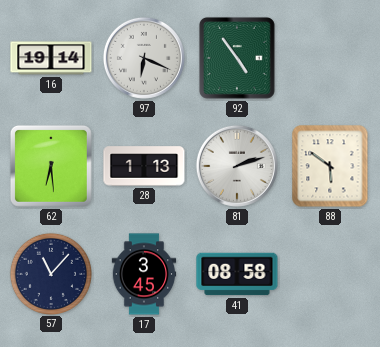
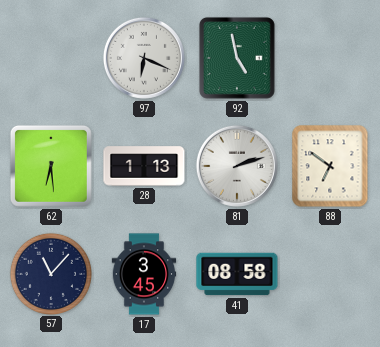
16: 19:14 -> none (51, 58)
92: 4:54 -> 4:58 (237, 58)
88: 5:51 -> 6:51 (330, 166)
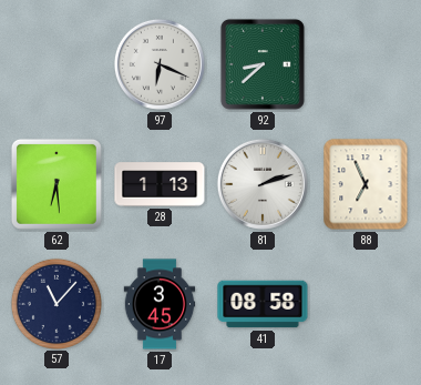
92: 4:58 -> 8:38 (263, 64)
88: 6:51 -> 6:56 (366, 184)
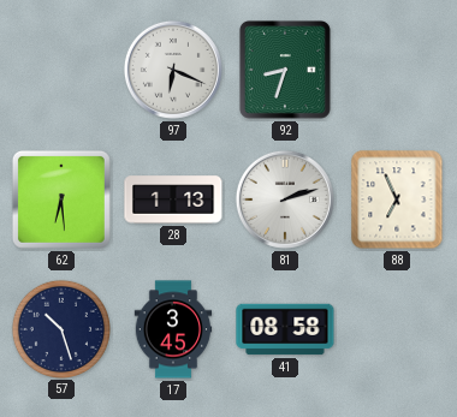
92: 8:38 -> 8:33 (285, 70)
57: 11:07 -> 10:27 (60, 328)
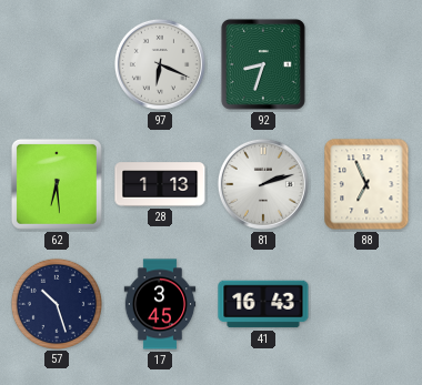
41: 08:58 -> 16:43 (263, 304)
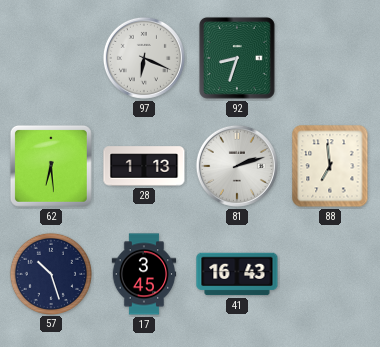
88: 6:56 -> 6:59 (330, 166)
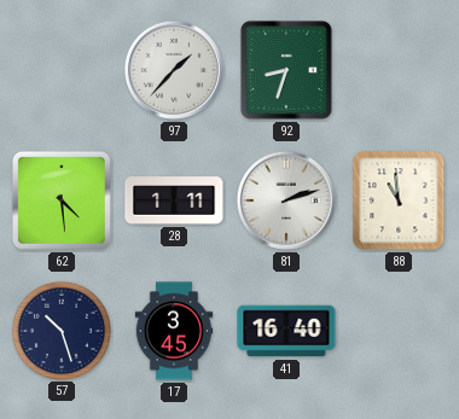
97: 6:19 -> 1:37 (174, 70)
62: 6:29 -> 4:29 (62, 200)
28: 1:13 -> 1:11 (174, 200)
88: 6:59 -> 10:59 (399, 200)
41: 16:43 -> 16:40 (286, 331)
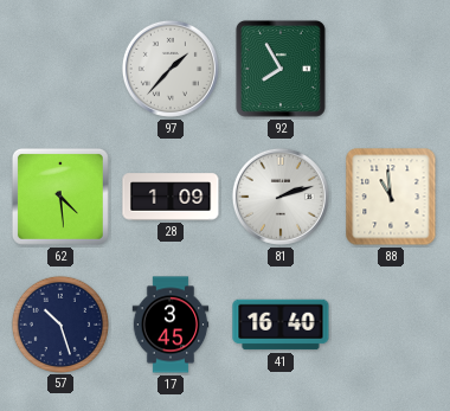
92: 8:33 -> 7:55 (281, 69)
28: 1:11 -> 1:09 (171, 197)
